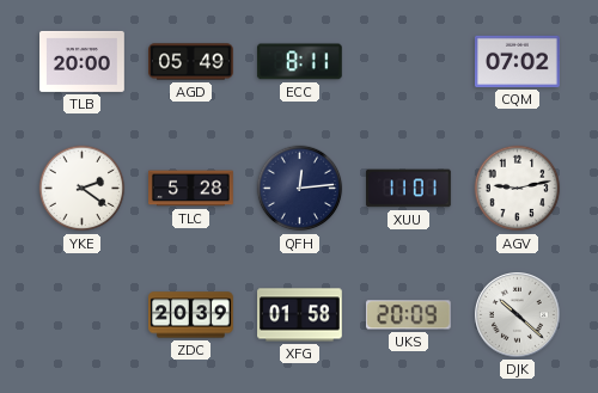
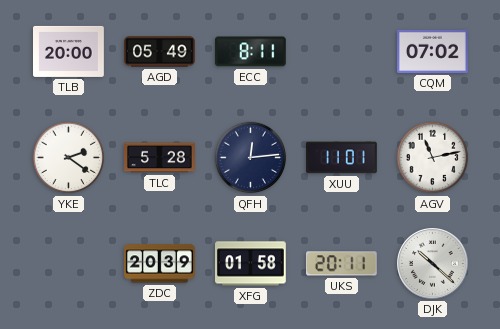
AGV: 9:13 -> 11:13 (433, 158)
UKS: 20:09 -> 20:11 (341, 264)
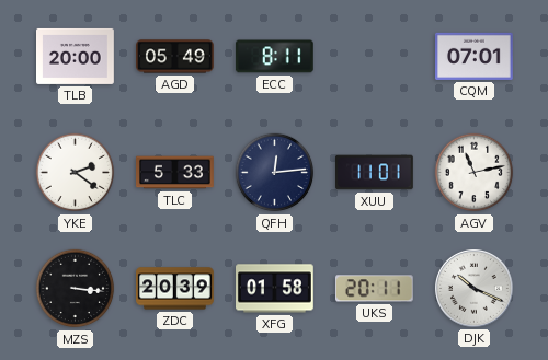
CQM: 07:02 -> 07:01 (475, 56)
TLC: 5:28 -> 5:33 (175, 173)
MZS: none -> 3:16 (76, 289)
DJK: 10:22 -> 10:19 (475, 289)
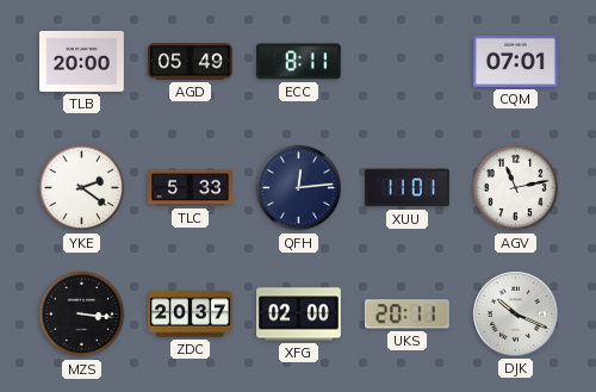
ZDC: 20:39 -> 20:37 (191, 315)
XFG: 01:58 -> 02:00 (299, 315)
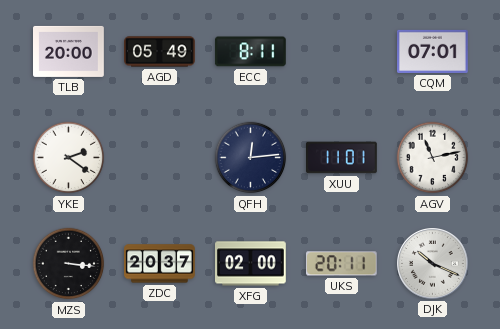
TLC: 5:33 -> none (191, 188)
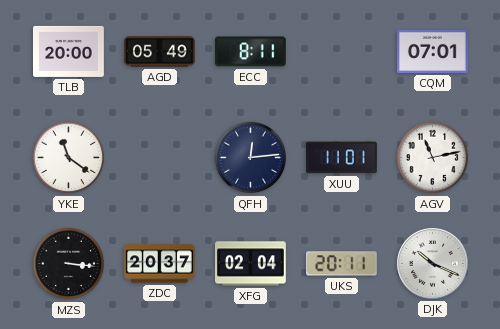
YKE: 2:21 -> 11:21 (69, 158)
XFG: 02:00 -> 02:04 (251, 264)
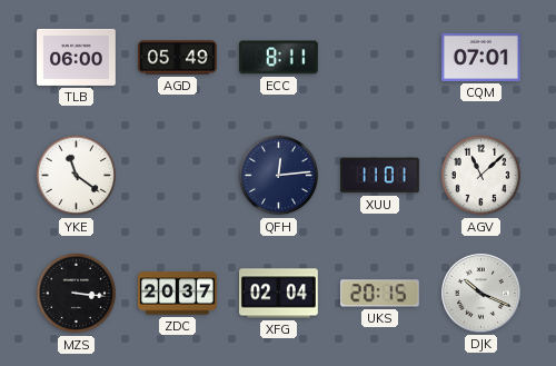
TLB: 20:00 -> 06:00 (77, 57)
AGV: 11:13 -> 11:08 (481, 176)
UKS: 20:11 -> 20:15 (379, 294)
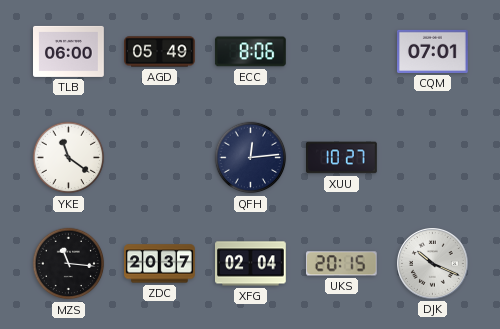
ECC: 8:11 -> 8:06 (250, 52)
XUU: 11:01 -> 10:27 (342, 158)
AGV: 11:08 -> none (481, 176)
MZS: 3:16 -> 11:16 (69, 264)
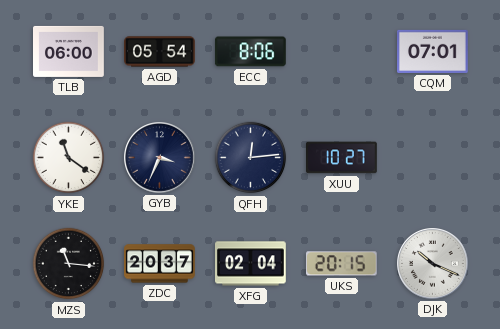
AGD: 05:49 -> 05:54 (160, 52)
GYB: none -> 3:34 (160, 158)
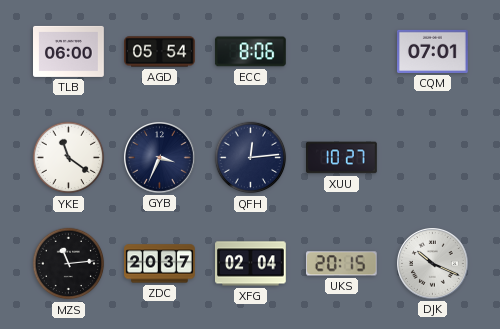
MZS: 11:16 -> 11:14 (69, 264)
